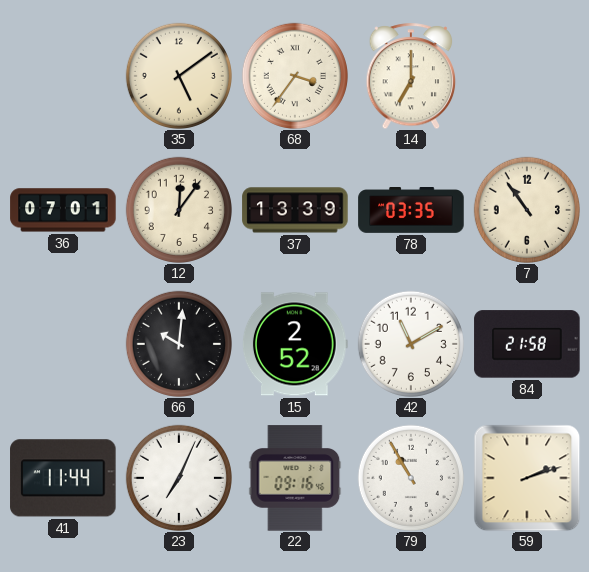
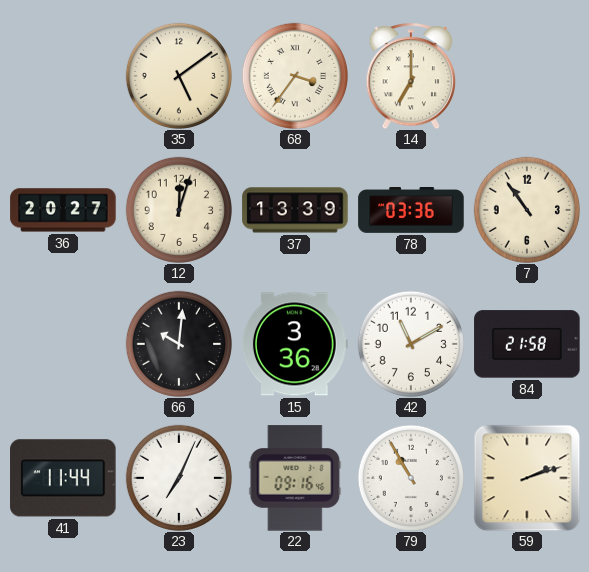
36: 07:01 -> 20:27 (63, 210)
12: 12:06 -> 12:03 (179, 210)
78: 03:35 -> 03:36 (411, 211)
15: 2:52 -> 3:36 (295, 344)
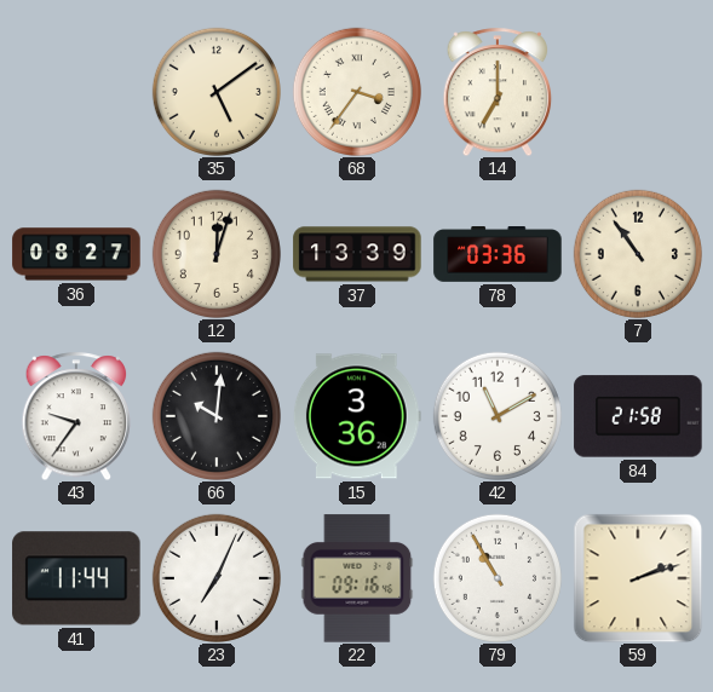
36: 20:27 -> 08:27 (76, 254)
43: none -> 9:36 (76, 416)
